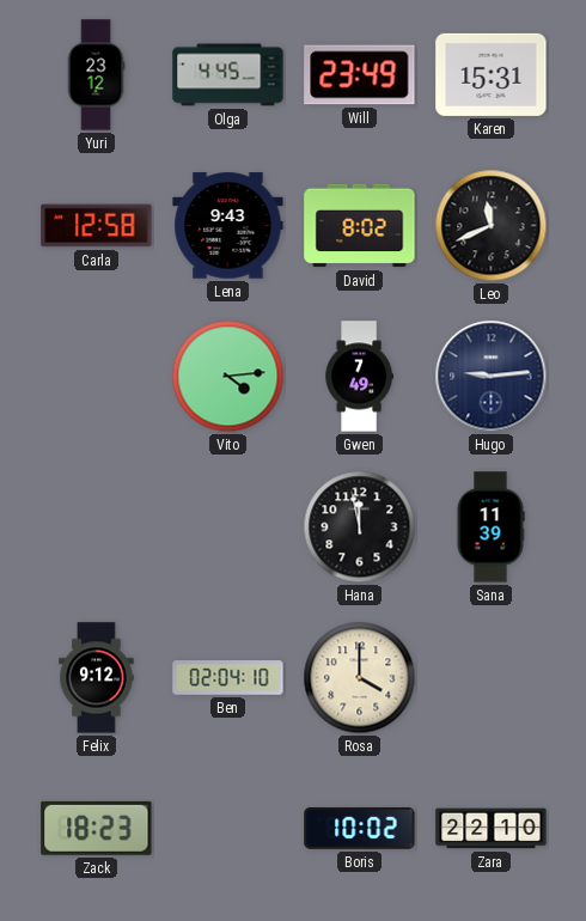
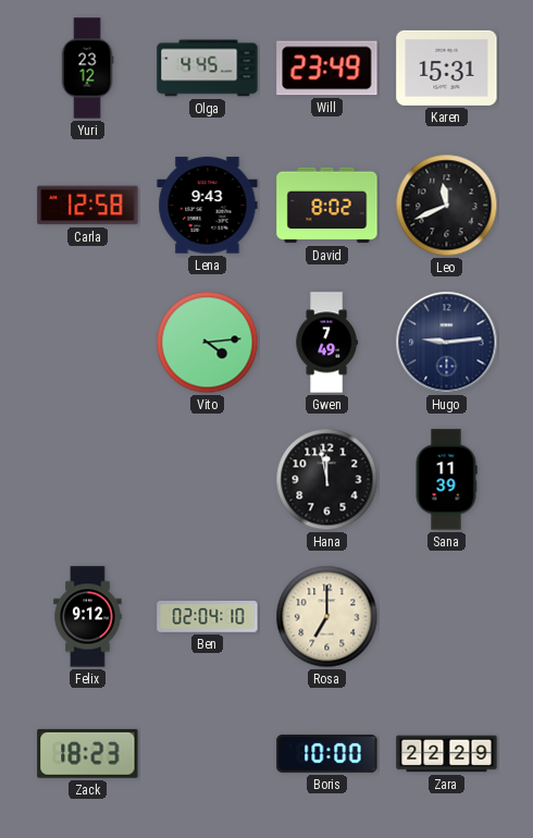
Rosa: 4:00 -> 7:00 (327, 617)
Boris: 10:02 -> 10:00 (327, 753)
Zara: 22:10 -> 22:29 (447, 754)
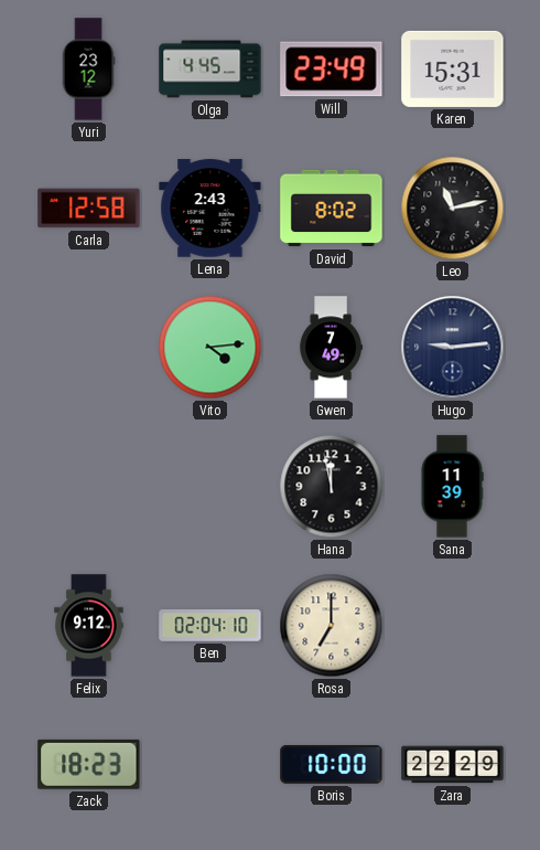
Lena: 9:43 -> 2:43 (210, 209)
Leo: 11:41 -> 11:13 (453, 209)
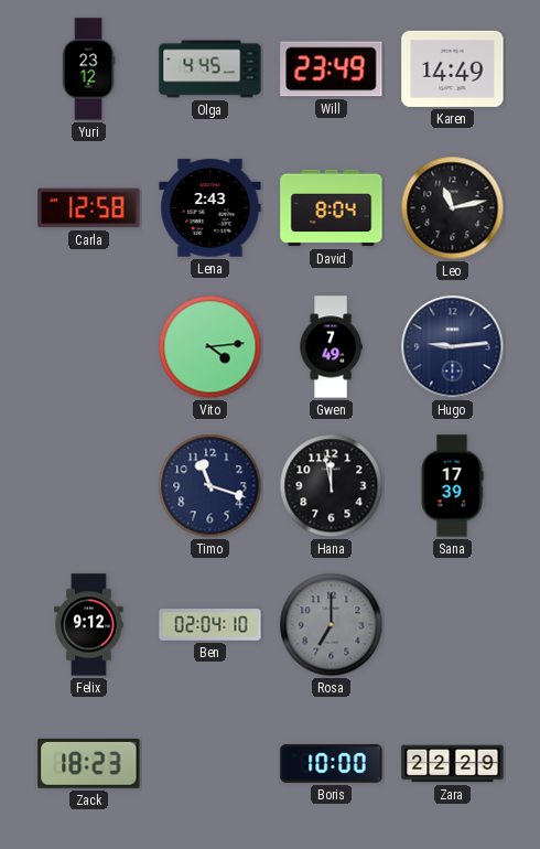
Karen: 15:31 -> 14:49 (453, 68)
David: 8:02 -> 8:04 (332, 208)
Timo: none -> 11:18 (210, 486)
Sana: 11:39 -> 17:39 (452, 486)
Rosa dial: cream -> grey (332, 625)
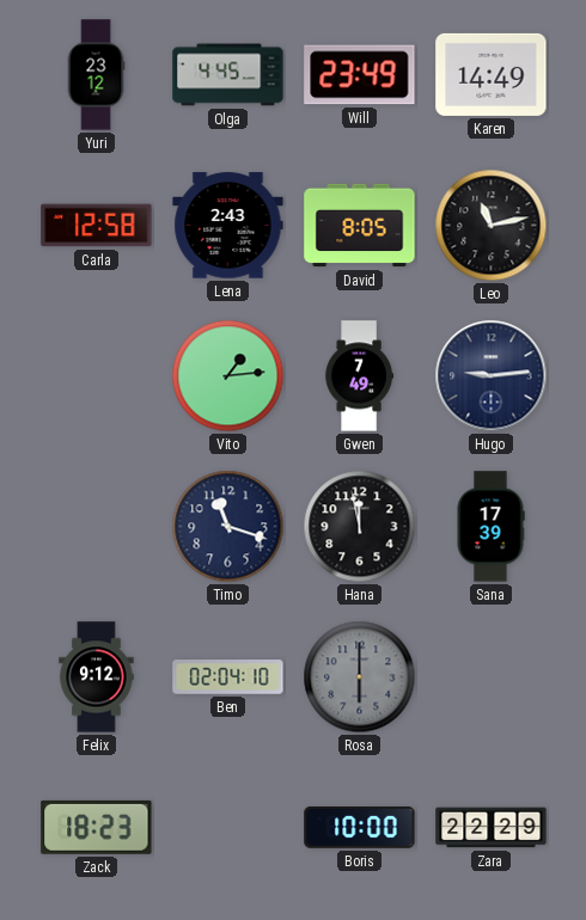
David: 8:04 -> 8:05 (360, 226)
Vito: 4:14 -> 1:14 (228, 376)
Rosa: 7:00 -> 6:00 (360, 677)
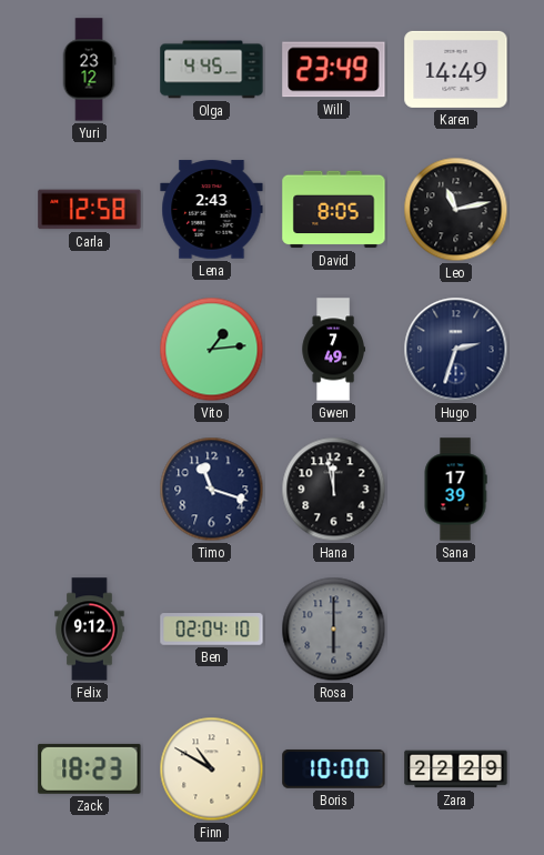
Hugo: 9:14 -> 2:33 (456, 350)
Finn: none -> 10:50 (212, 770)
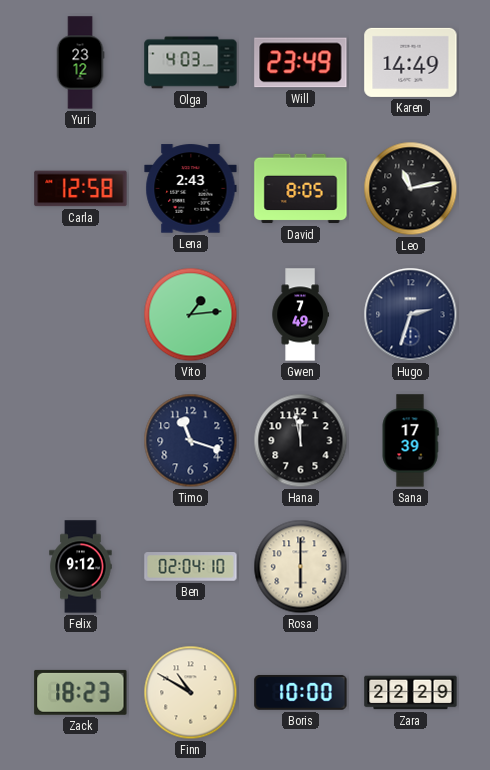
Olga: 4:45 -> 4:03 (191, 63)
Rosa dial: grey -> cream (301, 567)
